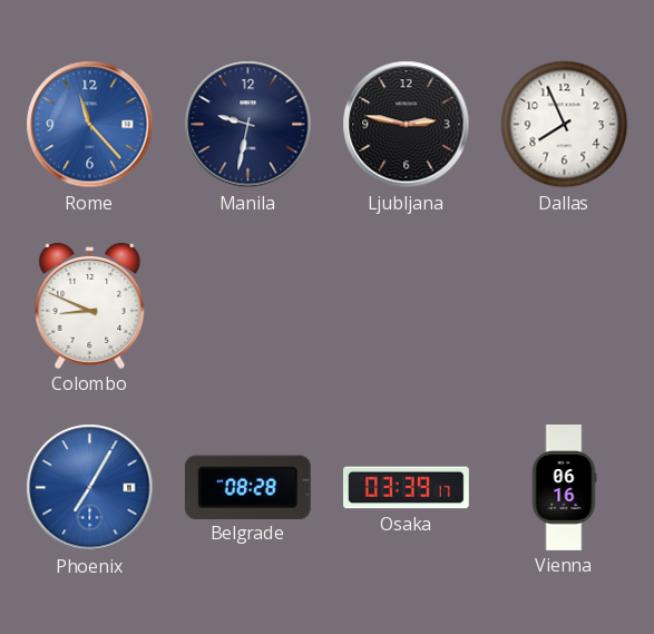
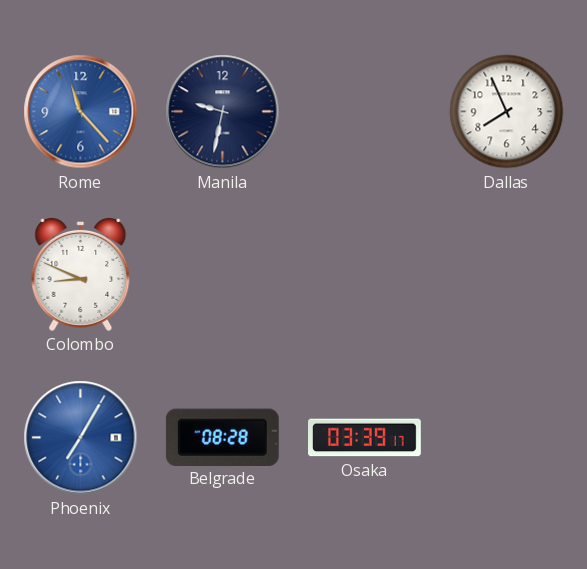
Ljubljana: 2:47 -> none (407, 125)
Vienna: 06:16 -> none (564, 488)
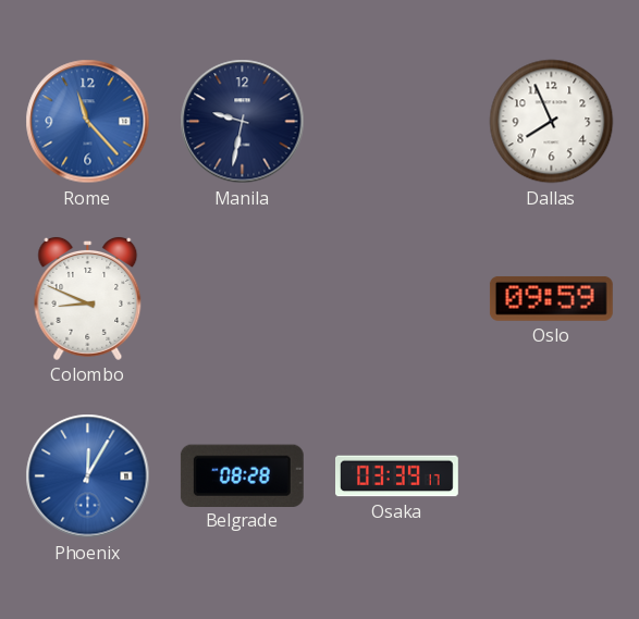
Oslo: none -> 09:59 (551, 298)
Phoenix: 7:05 -> 12:05 (88, 476)
